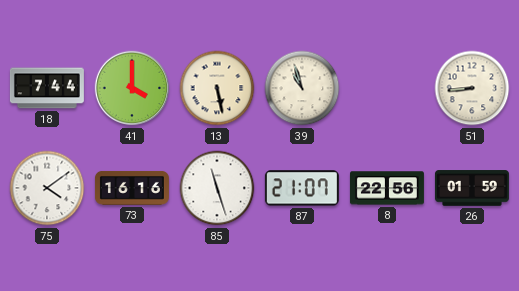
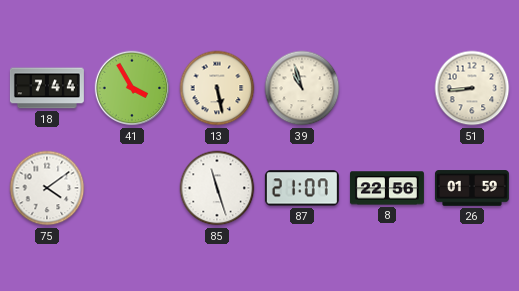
41: 4:00 -> 3:55 (132, 88)
73: 16:16 -> none (132, 188)
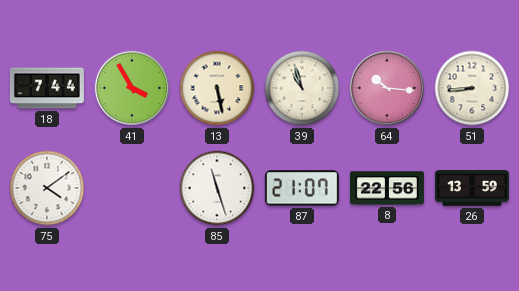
64: none -> 10:16 (387, 88)
26: 01:59 -> 13:59 (472, 188)
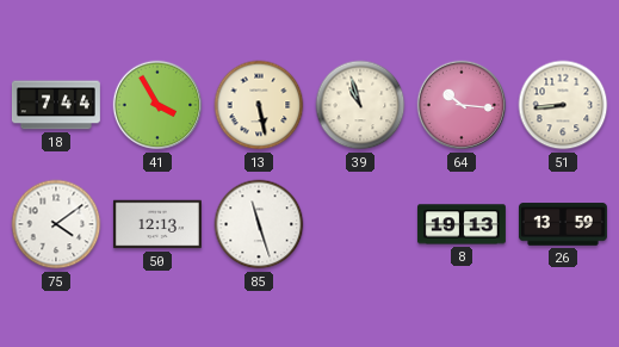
50: none -> 12:13 (157, 224)
87: 21:07 -> none (302, 188)
8: 22:56 -> 19:13 (462, 224)
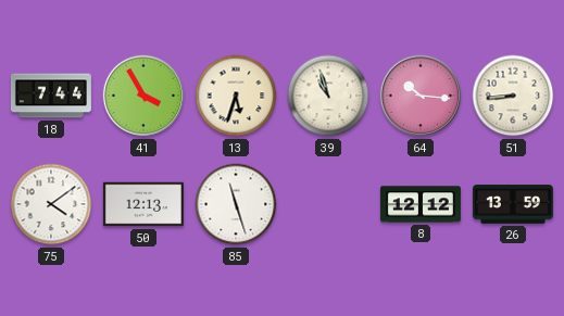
13: 5:28 -> 5:33 (236, 96)
8: 19:13 -> 12:12 (421, 204)
